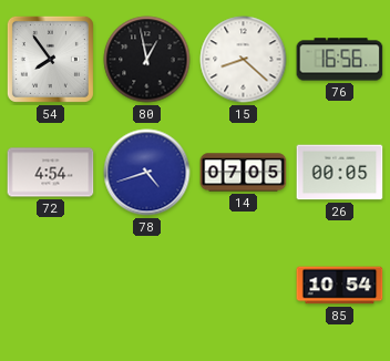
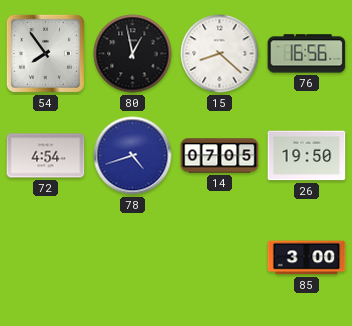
26: 00:05 -> 19:50 (307, 156)
85: 10:54 -> 3:00 (307, 258)
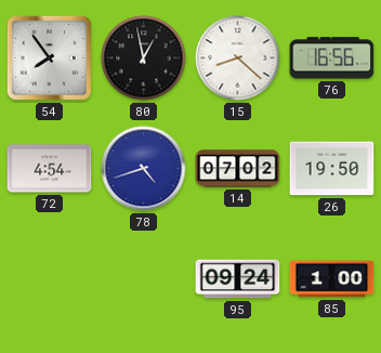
14: 07:05 -> 07:02 (238, 169)
95: none -> 09:24 (238, 279)
85: 3:00 -> 1:00 (332, 279)
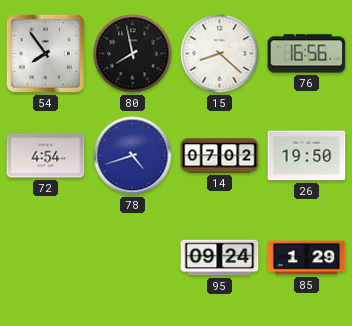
80: 12:58 -> 7:58 (133, 54)
85: 1:00 -> 1:29 (307, 258)
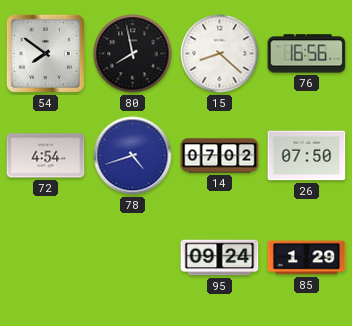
54: 7:54 -> 7:51 (45, 53)
26: 19:50 -> 07:50 (307, 156)
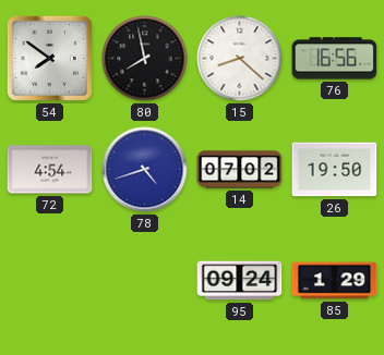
26: 07:50 -> 19:50 (335, 170)
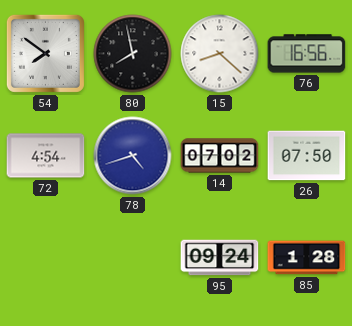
26: 19:50 -> 07:50 (307, 156)
85: 1:29 -> 1:28 (307, 258)
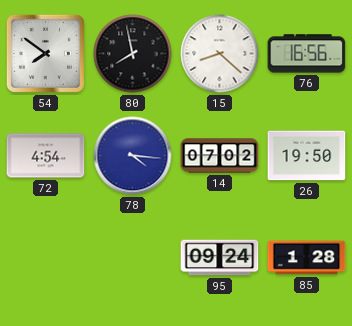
78: 4:42 -> 4:16 (133, 156)
26: 07:50 -> 19:50 (307, 156)
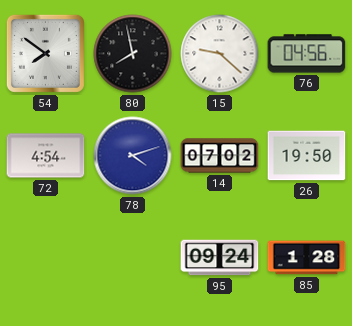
15: 8:22 -> 9:22 (220, 54)
76: 16:56 -> 04:56 (307, 54)
78: 4:16 -> 4:12 (133, 156)
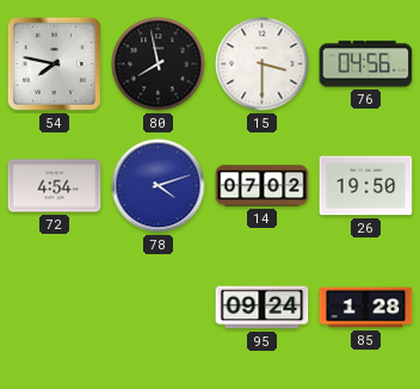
54: 7:51 -> 7:47 (54, 63)
15: 9:22 -> 3:30 (262, 64)
